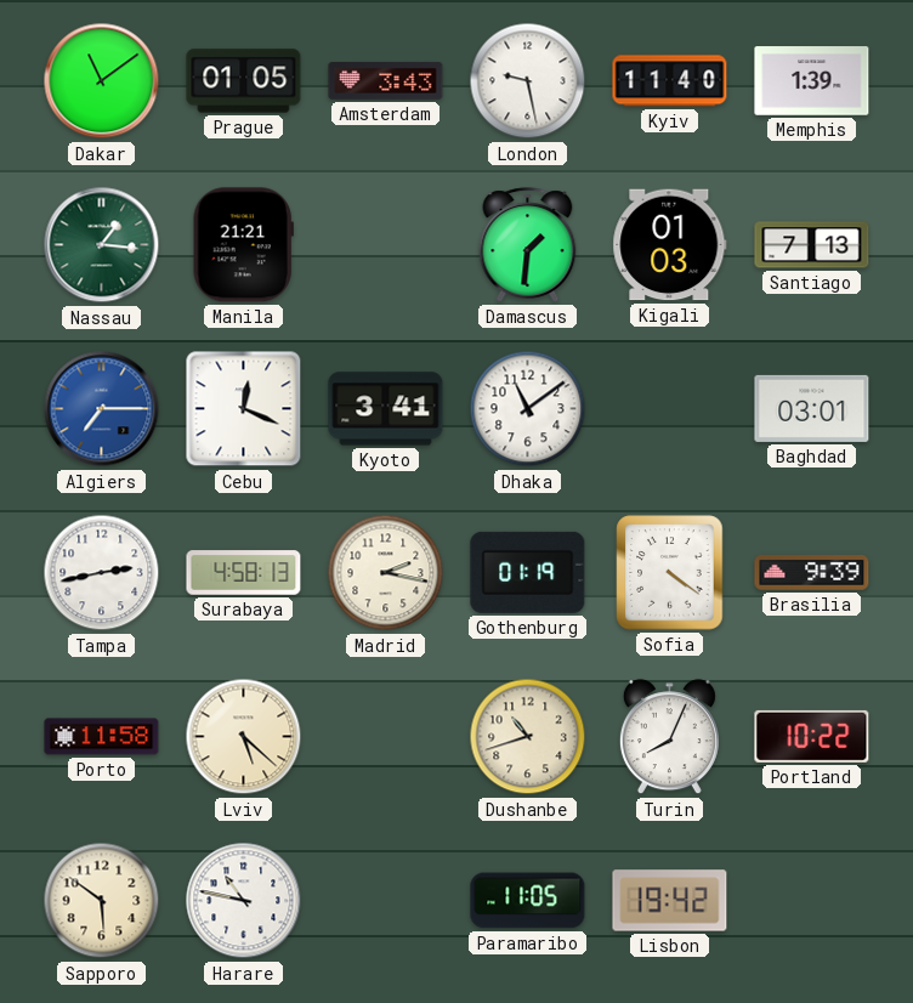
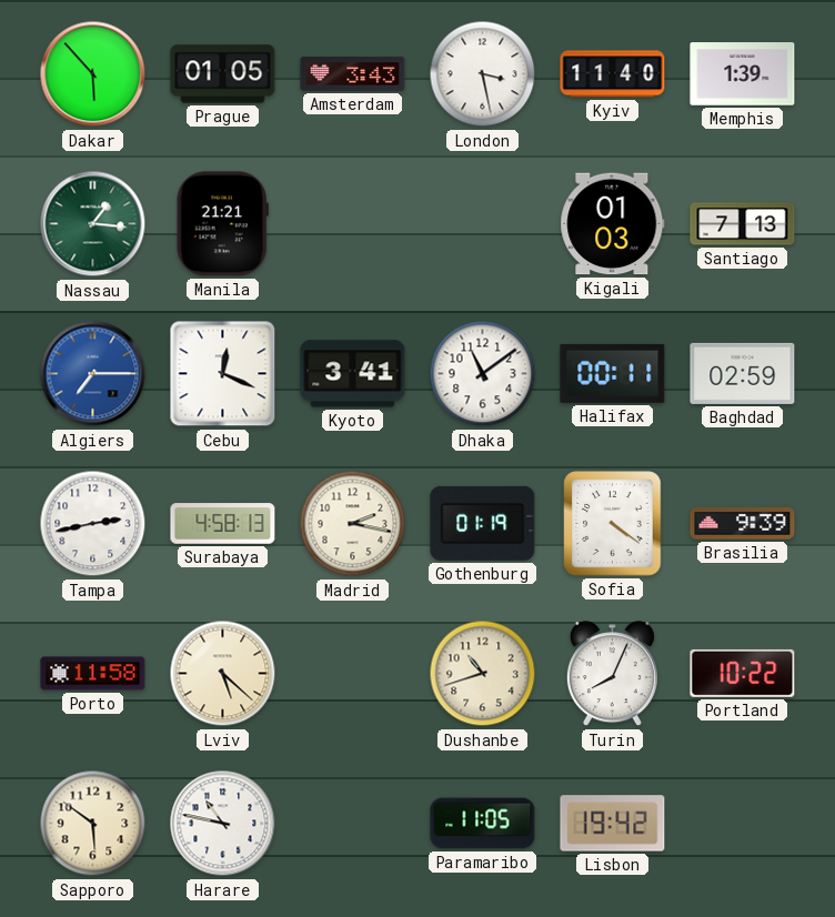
Dakar: 11:09 -> 5:53 (93, 74)
London: 9:28 -> 3:28 (483, 74)
Damascus: 1:31 -> none (528, 245)
Halifax: none -> 00:11 (613, 373)
Baghdad: 03:01 -> 02:59 (743, 373)
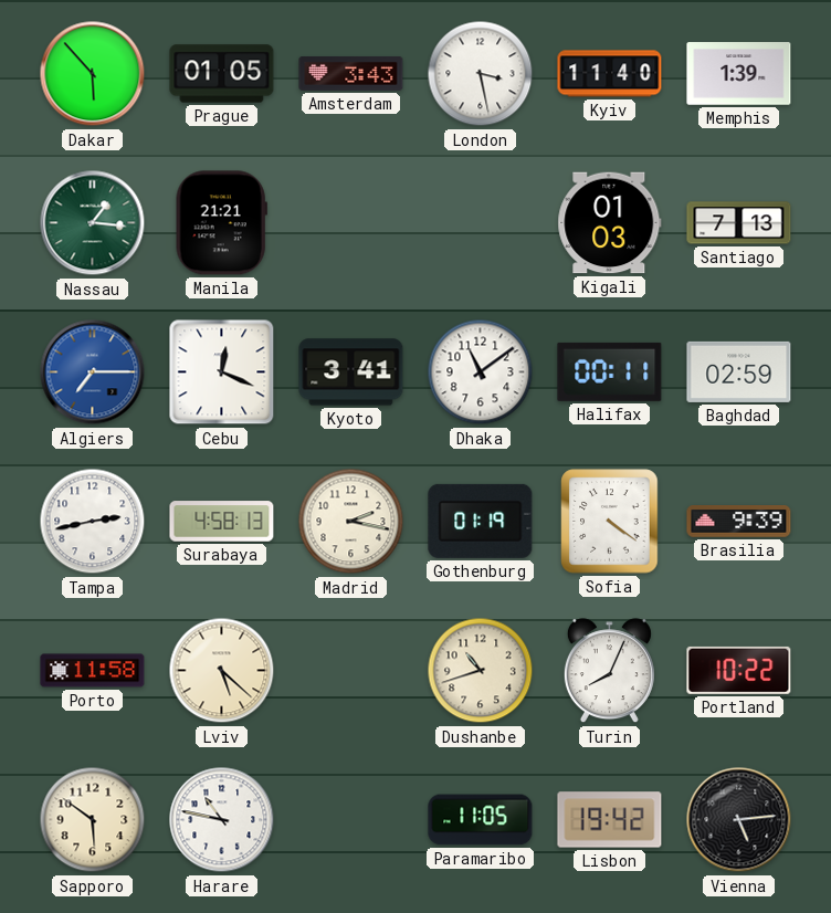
Vienna: none -> 5:14 (739, 820)
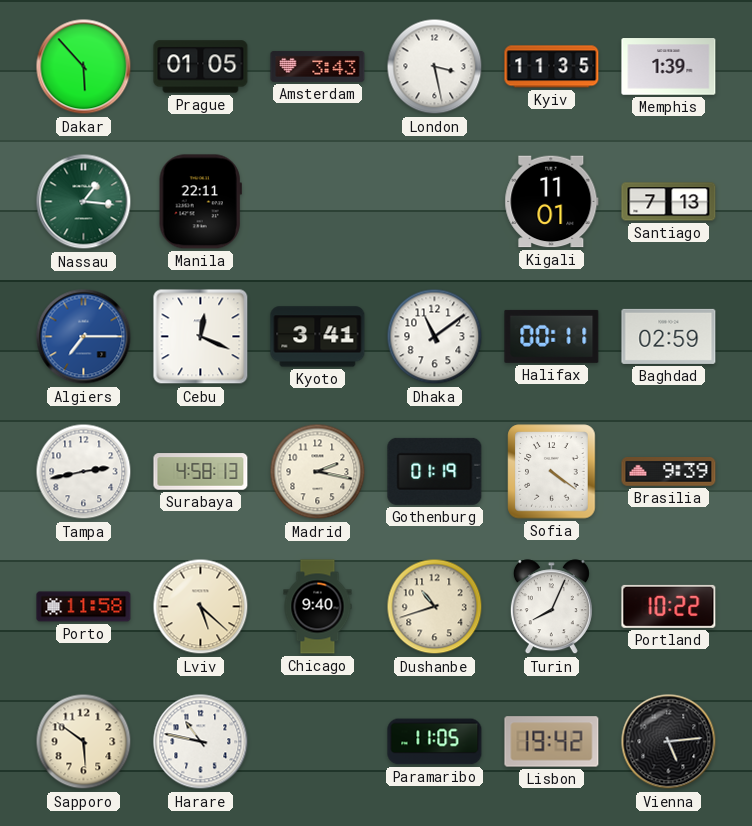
Kyiv: 11:40 -> 11:35 (552, 67)
Manila: 21:21 -> 22:11 (200, 202)
Kigali: 01:03 -> 11:01 (552, 202)
Chicago: none -> 9:40 (318, 607)
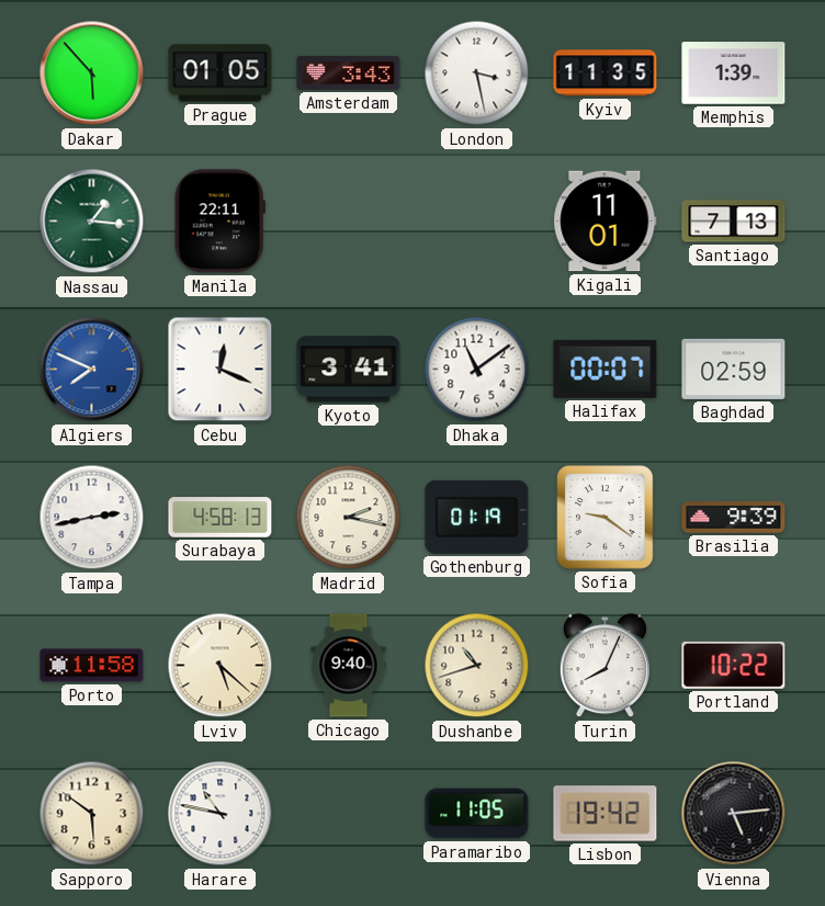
Algiers: 7:15 -> 7:49 (92, 370)
Halifax: 00:11 -> 00:07 (606, 369)
Sofia: 4:21 -> 9:21 (606, 518)
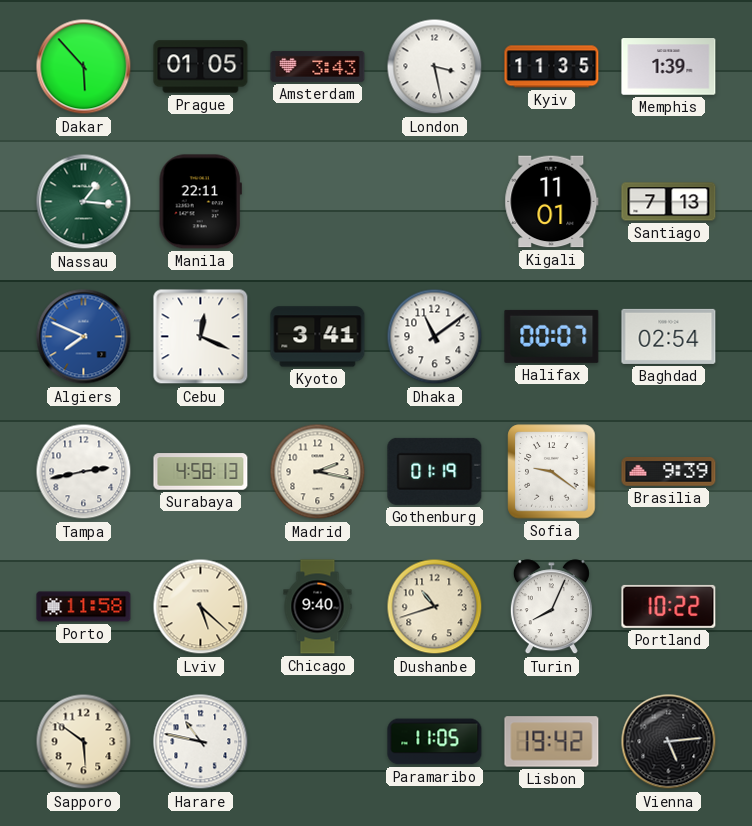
Baghdad: 02:59 -> 02:54 (669, 336)
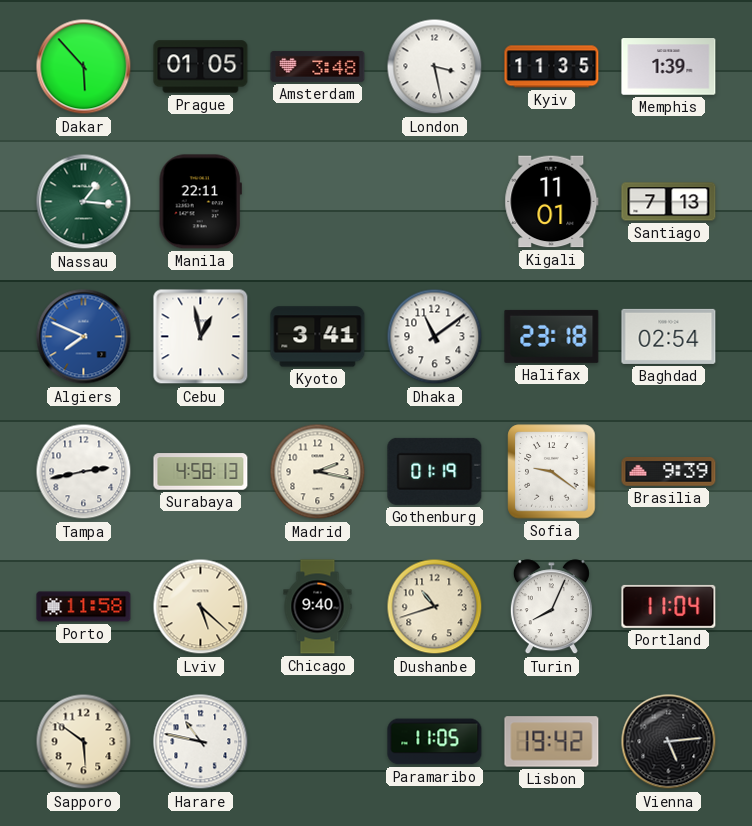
Amsterdam: 3:43 -> 3:48 (318, 66)
Cebu: 12:19 -> 12:58 (201, 337)
Halifax: 00:07 -> 23:18 (552, 336)
Portland: 10:22 -> 11:04 (669, 606)
